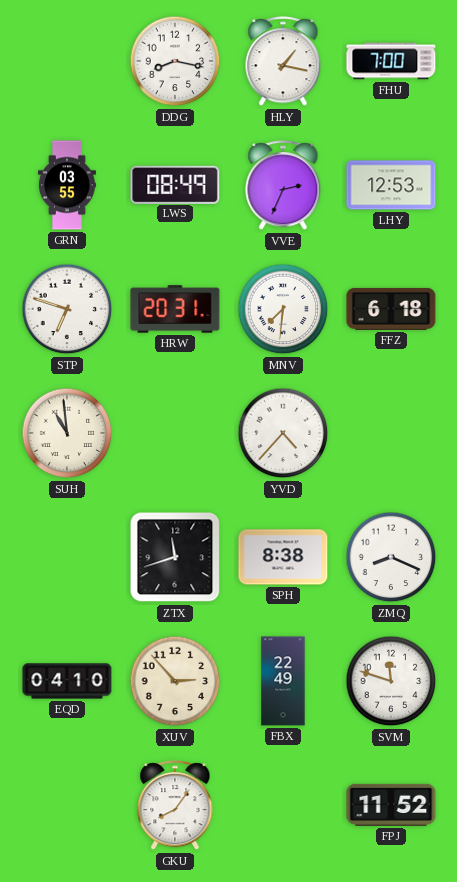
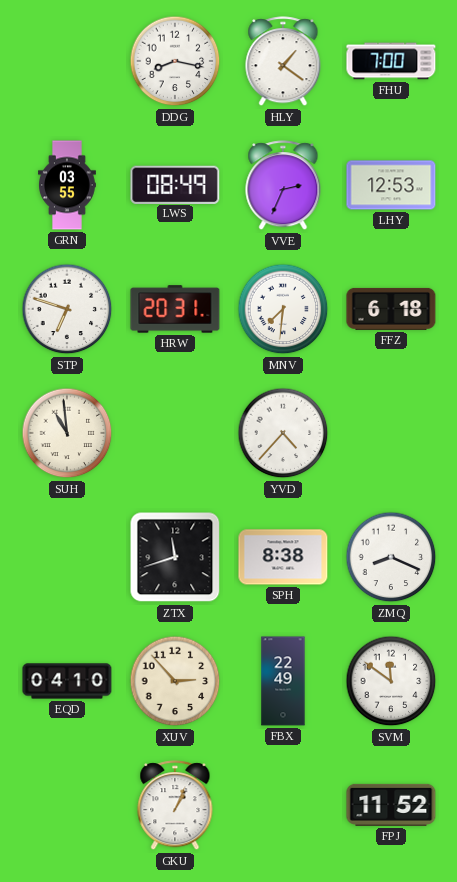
HLY: 1:17 -> 1:21 (283, 62)
SVM: 11:48 -> 11:51 (391, 681)
GKU: 8:06 -> 1:04 (175, 806)
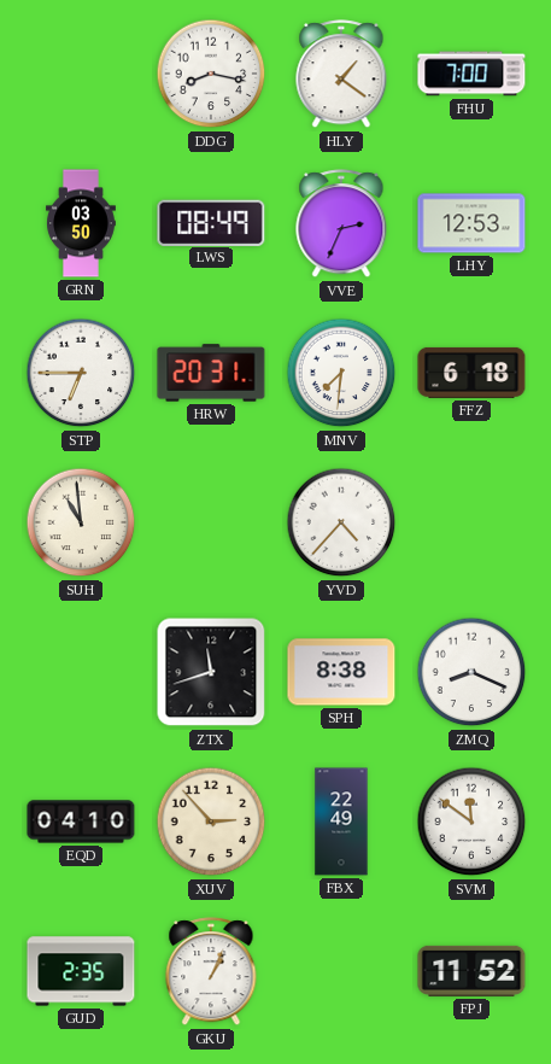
GRN: 03:55 -> 03:50 (81, 223)
STP: 6:48 -> 6:45 (81, 373)
GUD: none -> 2:35 (81, 971)
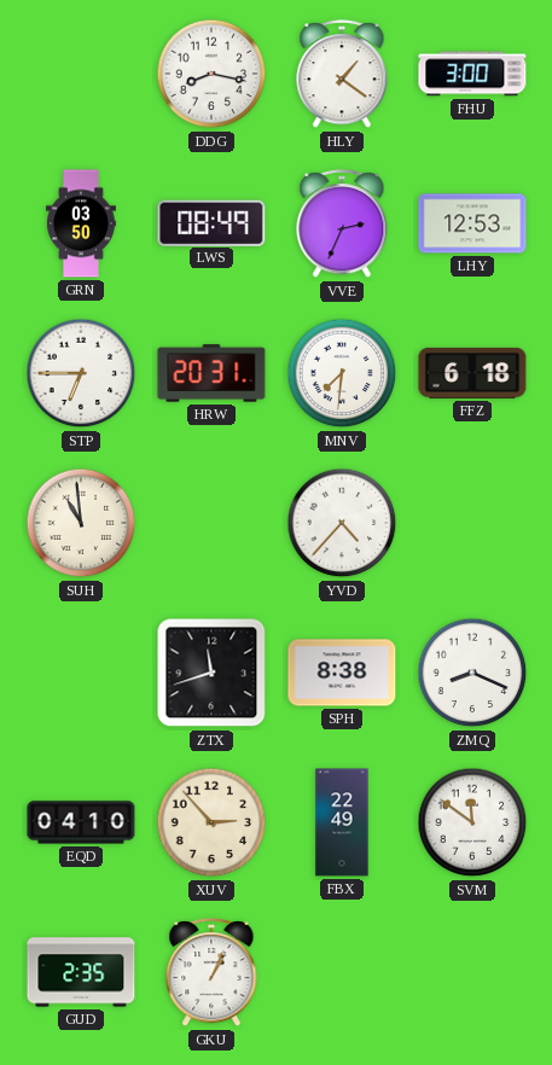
FHU: 7:00 -> 3:00 (472, 74)
FPJ: 11:52 -> none (471, 971)
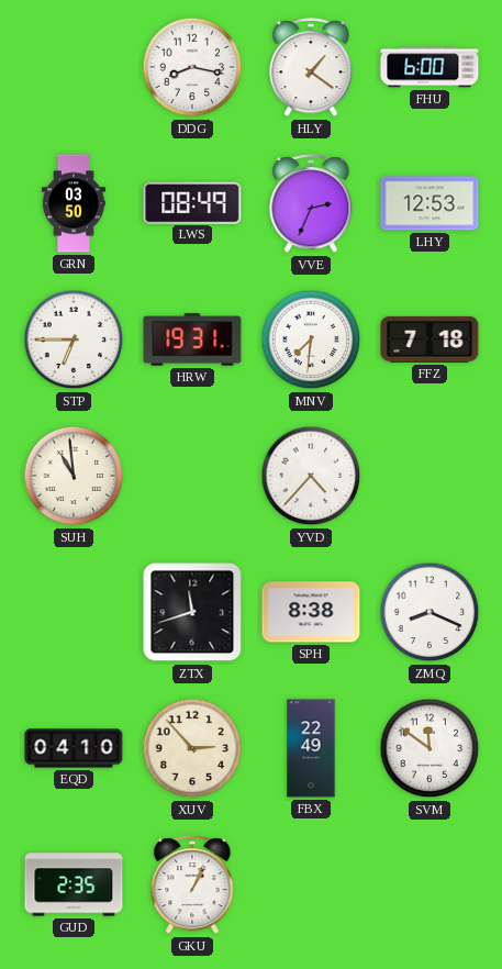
FHU: 3:00 -> 6:00 (430, 67)
HRW: 20:31 -> 19:31 (192, 339)
FFZ: 6:18 -> 7:18 (430, 339)
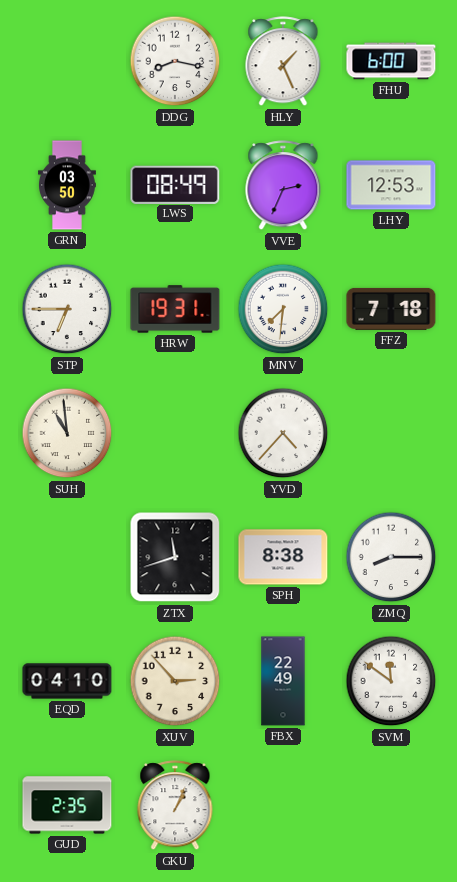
HLY: 1:21 -> 1:26 (283, 62)
ZMQ: 8:19 -> 8:15 (391, 557)
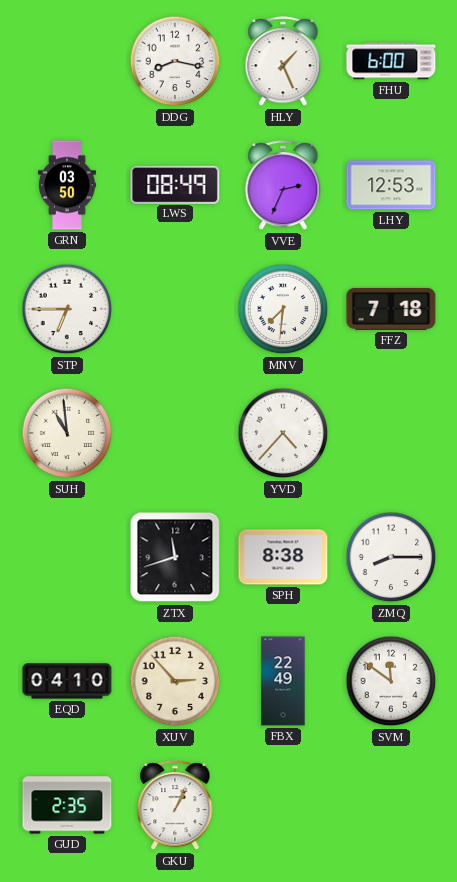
HRW: 19:31 -> none (175, 309)
